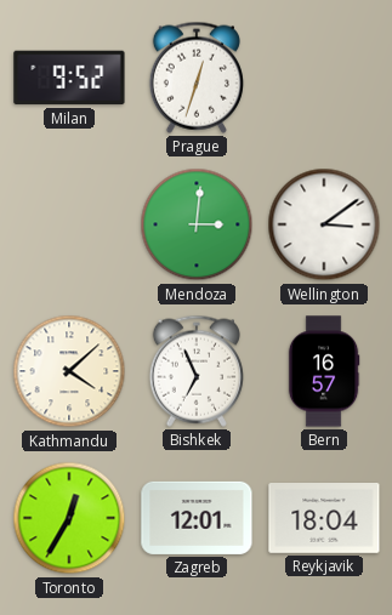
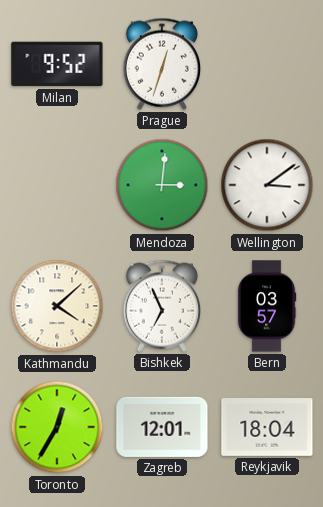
Bern: 16:57 -> 03:57 (267, 306)
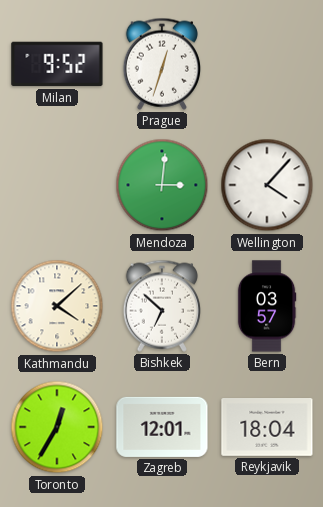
Wellington: 3:09 -> 4:07 (267, 185)
Bishkek: 6:56 -> 6:52 (162, 306)
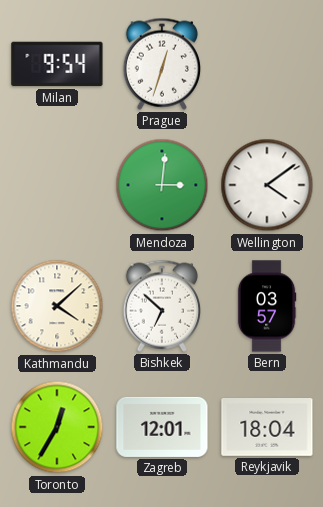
Milan: 9:52 -> 9:54 (57, 64)
Wellington: 4:07 -> 4:09 (267, 185)
